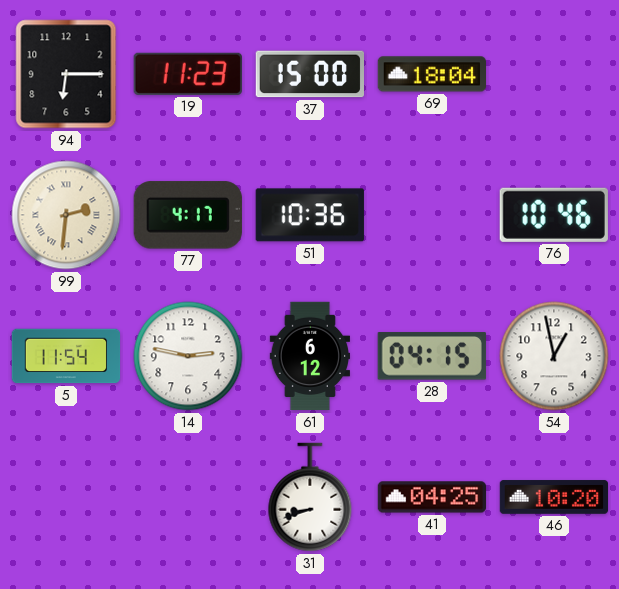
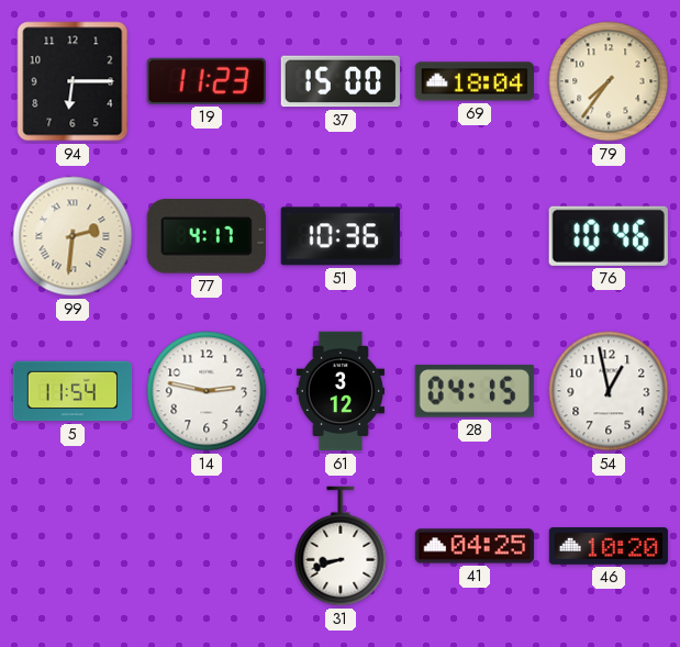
79: none -> 7:36 (609, 81)
61: 6:12 -> 3:12 (339, 391)
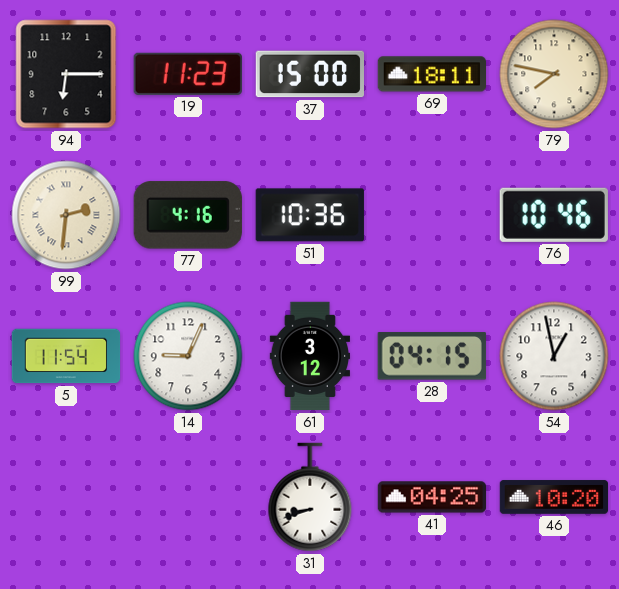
69: 18:04 -> 18:11 (431, 74)
79: 7:36 -> 7:47 (554, 74)
77: 4:17 -> 4:16 (188, 215)
14: 2:47 -> 9:04 (188, 356)
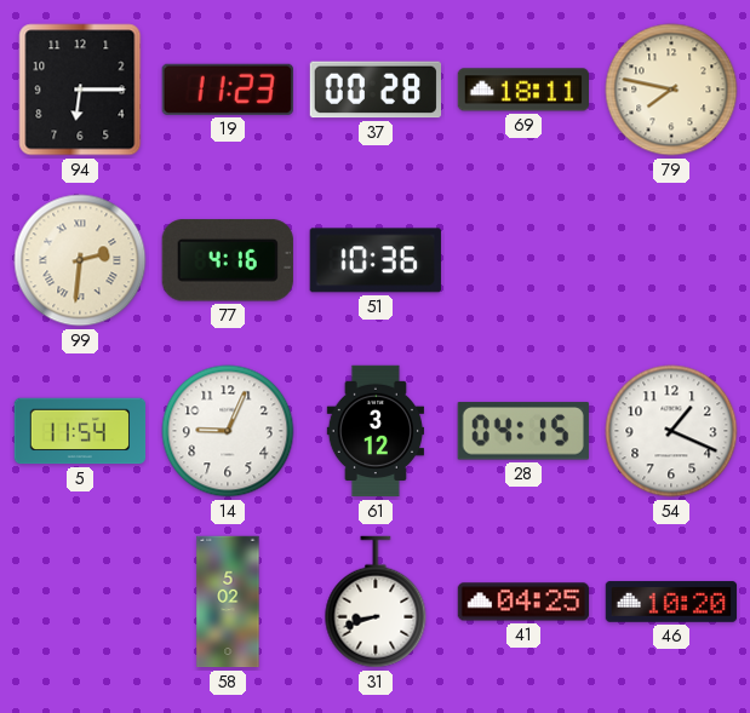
37: 15:00 -> 00:28 (374, 90)
76: 10:46 -> none (554, 215)
54: 12:58 -> 1:19 (671, 431)
58: none -> 5:02 (228, 602)
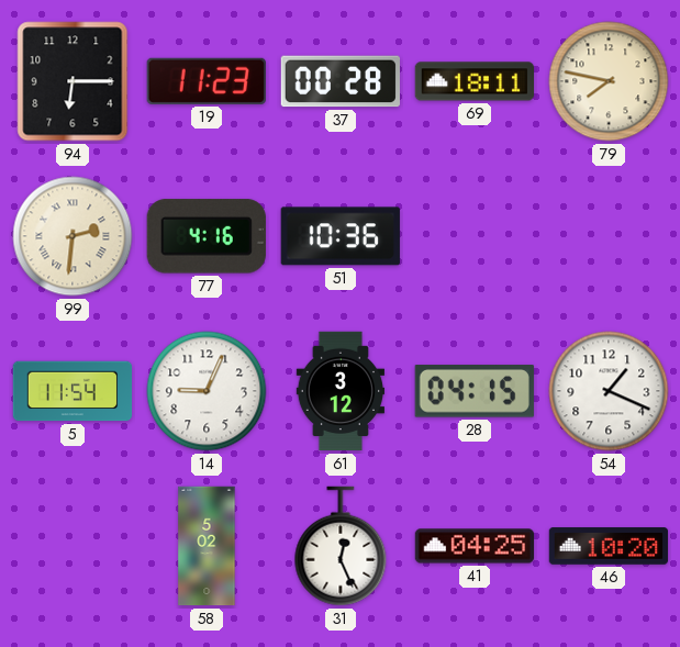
31: 8:42 -> 12:26 (341, 546)
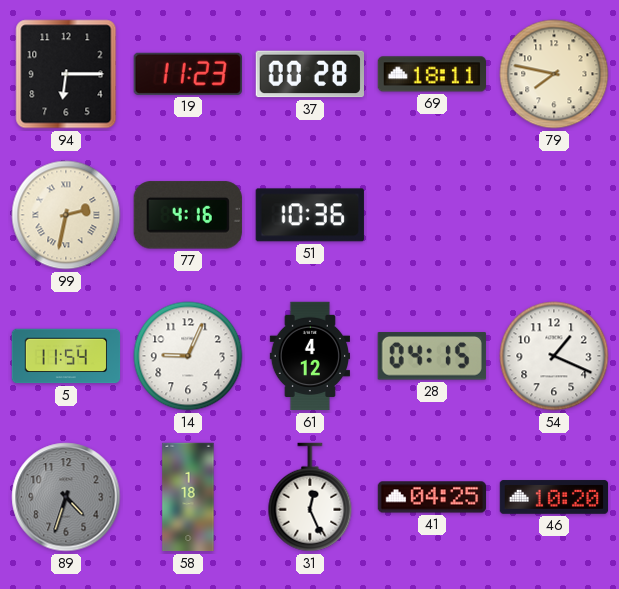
99: 2:31 -> 2:32 (66, 215)
61: 3:12 -> 4:12 (309, 356)
89: none -> 4:33 (66, 497)
58: 5:02 -> 1:18 (188, 497)
